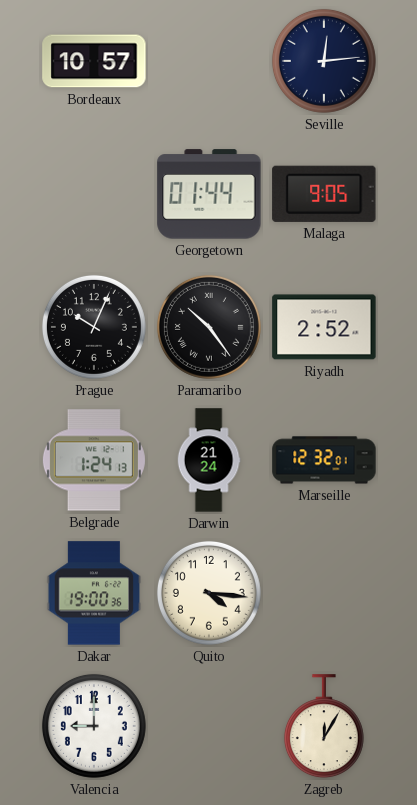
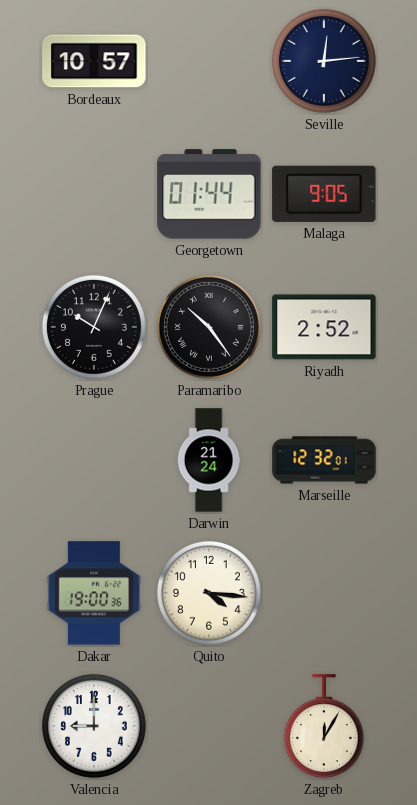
Belgrade: 1:24 -> none (94, 460)
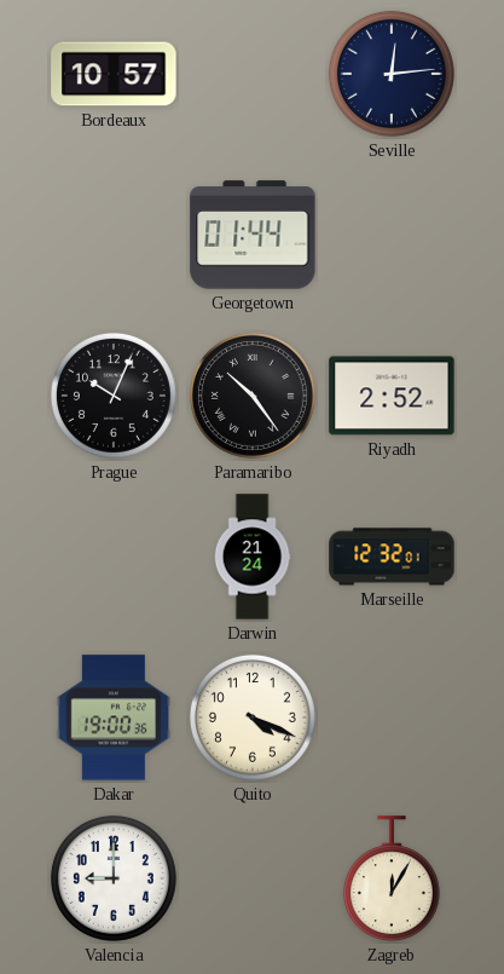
Malaga: 9:05 -> none (324, 194)
Quito: 4:16 -> 4:19 (253, 717)
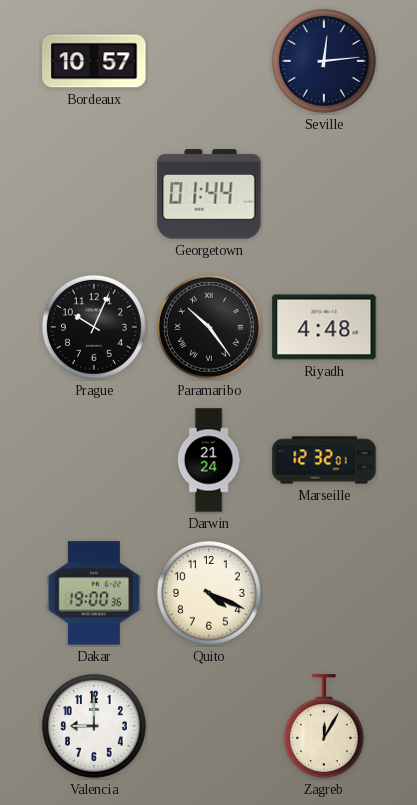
Riyadh: 2:52 -> 4:48 (324, 327)
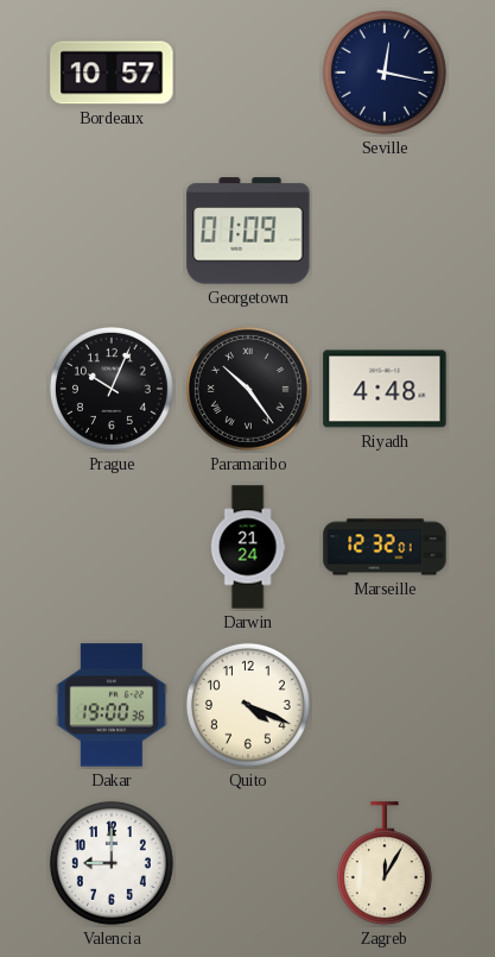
Seville: 12:14 -> 12:17 (385, 73)
Georgetown: 01:44 -> 01:09 (248, 231)
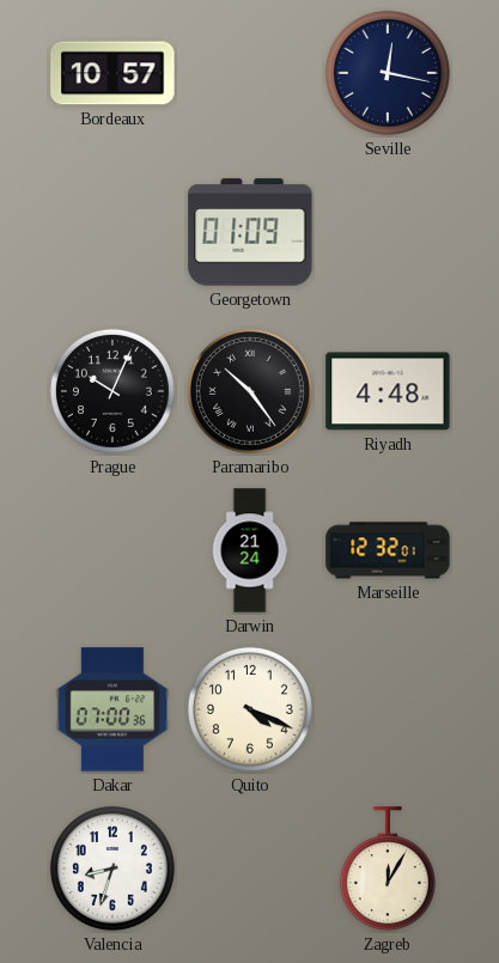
Dakar: 19:00 -> 07:00 (112, 709)
Valencia: 9:00 -> 8:33 (112, 868)
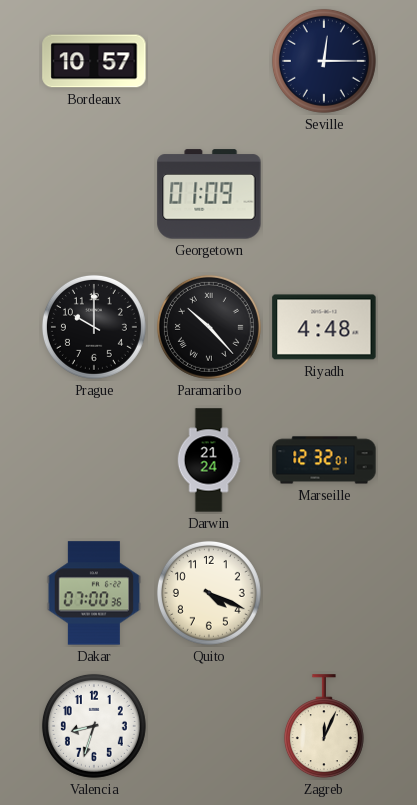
Seville: 12:17 -> 12:15 (324, 61)
Prague: 10:04 -> 10:00 (94, 327)
Paramaribo: 10:24 -> 10:23 (209, 327)
Zagreb: 12:05 -> 12:04 (324, 727)
